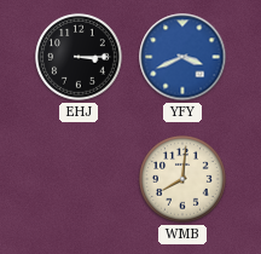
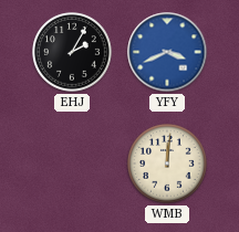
EHJ: 3:15 -> 2:05 (72, 52)
WMB: 8:01 -> 12:01 (167, 164)
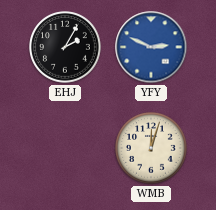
YFY: 3:41 -> 2:49 (151, 47)
WMB: 12:01 -> 12:03 (151, 148)
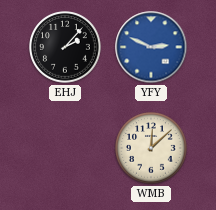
EHJ: 2:05 -> 2:07 (65, 47)
WMB: 12:03 -> 12:08 (151, 148)
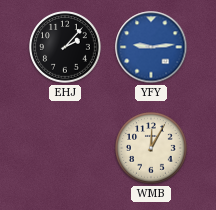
YFY: 2:49 -> 9:14 (151, 47)
WMB: 12:08 -> 12:05 (151, 148)
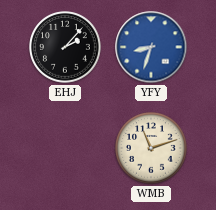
YFY: 9:14 -> 8:33 (151, 47)
WMB: 12:05 -> 11:12 (151, 148)
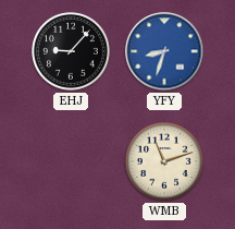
EHJ: 2:07 -> 9:07 (71, 51)
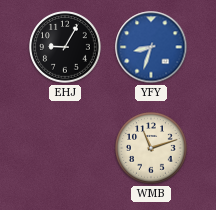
EHJ: 9:07 -> 9:05 (65, 47)
